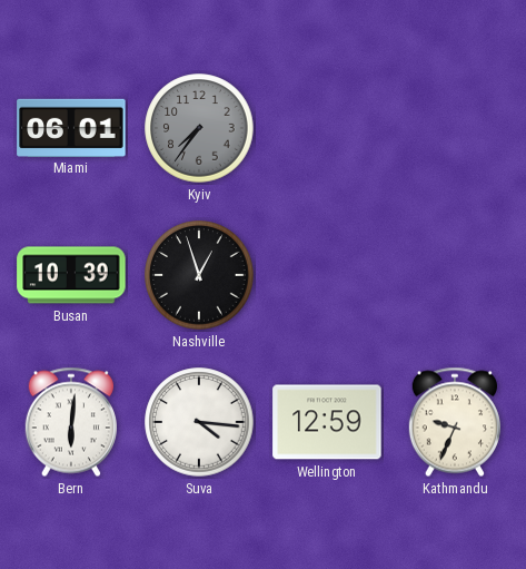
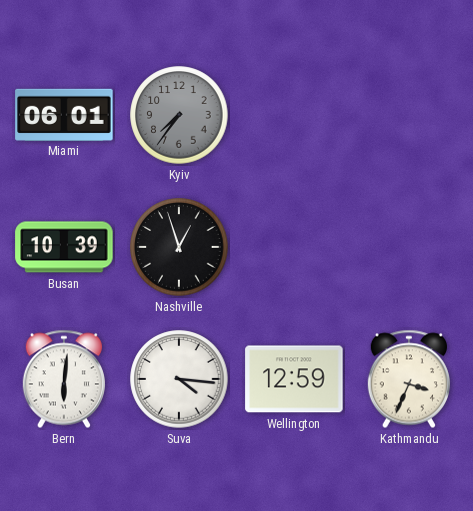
Kathmandu: 9:34 -> 3:34 (409, 379)
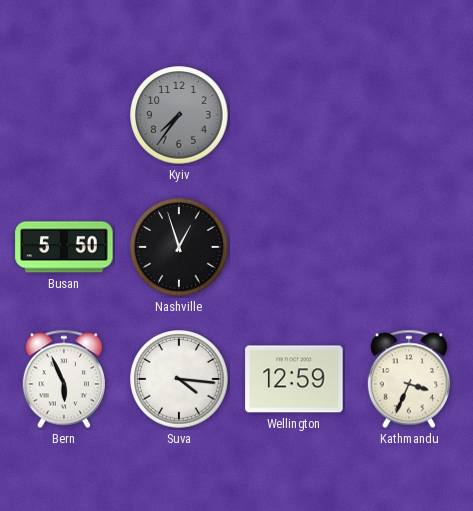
Miami: 06:01 -> none (64, 114)
Busan: 10:39 -> 5:50 (64, 247)
Bern: 6:01 -> 5:56 (64, 379)
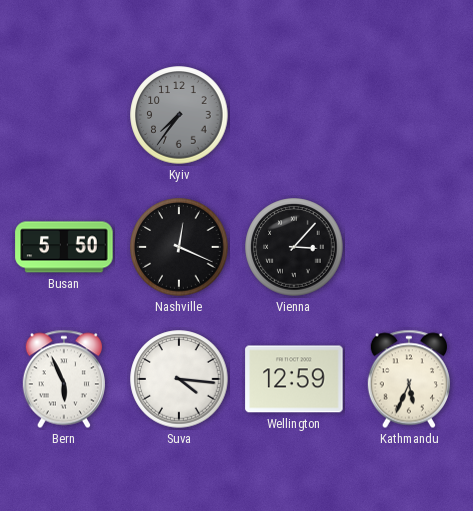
Nashville: 12:57 -> 12:19 (179, 247)
Vienna: none -> 3:07 (294, 247)
Kathmandu: 3:34 -> 5:34 (409, 379)
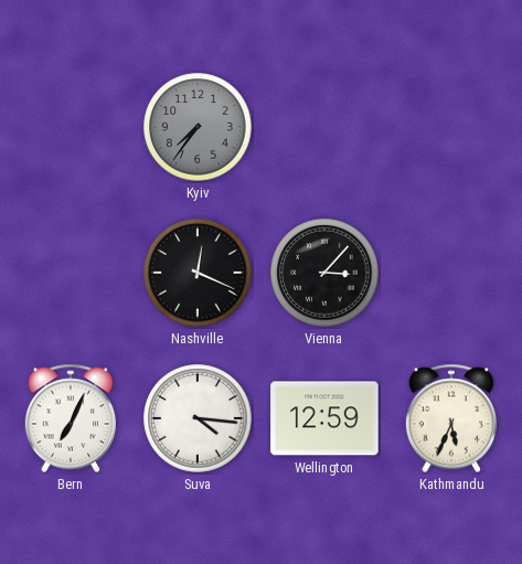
Busan: 5:50 -> none (64, 247)
Bern: 5:56 -> 7:04 (71, 418)
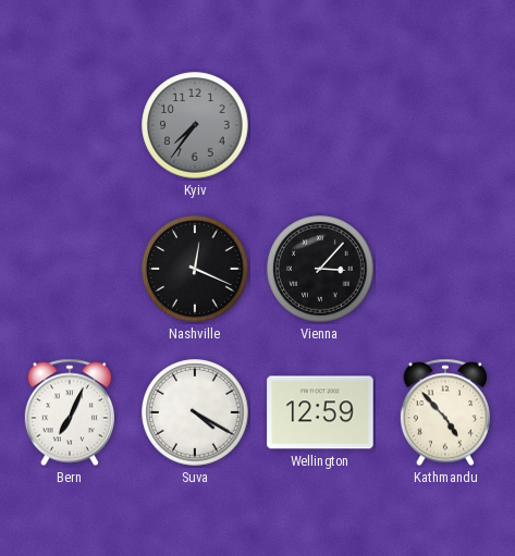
Suva: 4:16 -> 4:20 (195, 412)
Kathmandu: 5:34 -> 4:53 (445, 412)
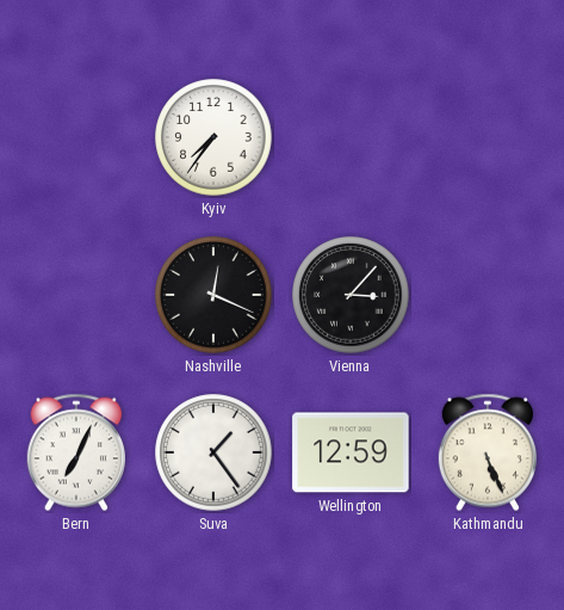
Kyiv dial: grey -> white (213, 137)
Suva: 4:20 -> 1:24 (213, 452)
Kathmandu: 4:53 -> 5:26 (488, 452)
